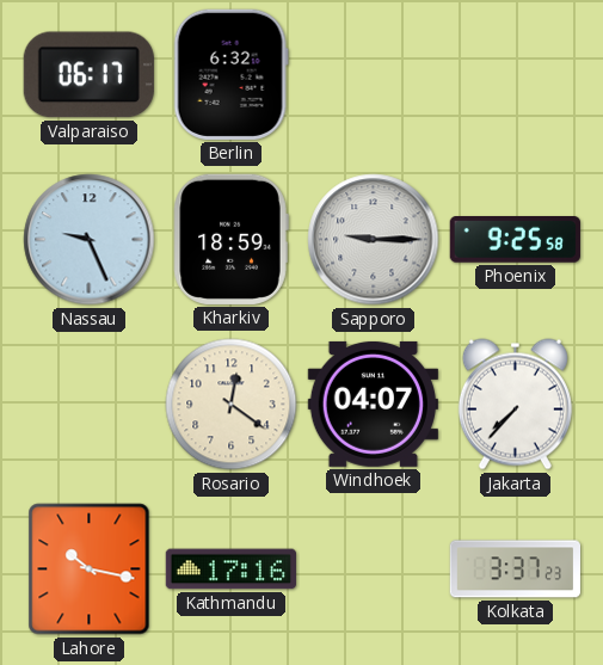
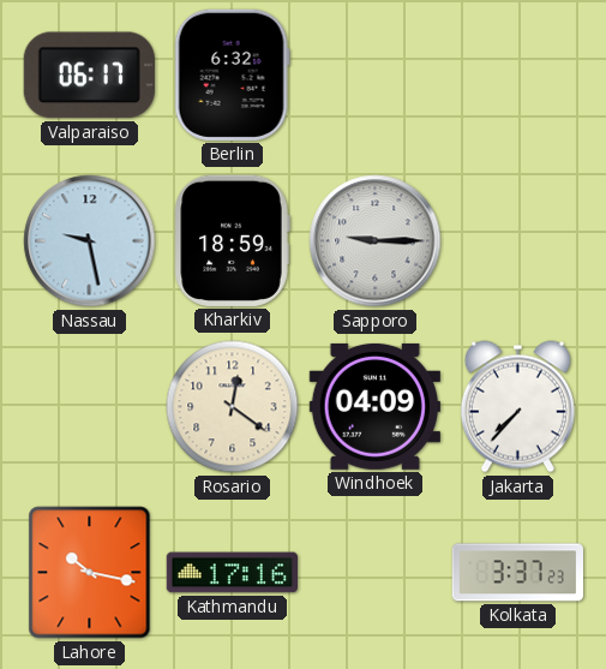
Nassau: 9:26 -> 9:28 (90, 241)
Phoenix: 9:25 -> none (515, 240)
Windhoek: 04:07 -> 04:09 (374, 406)
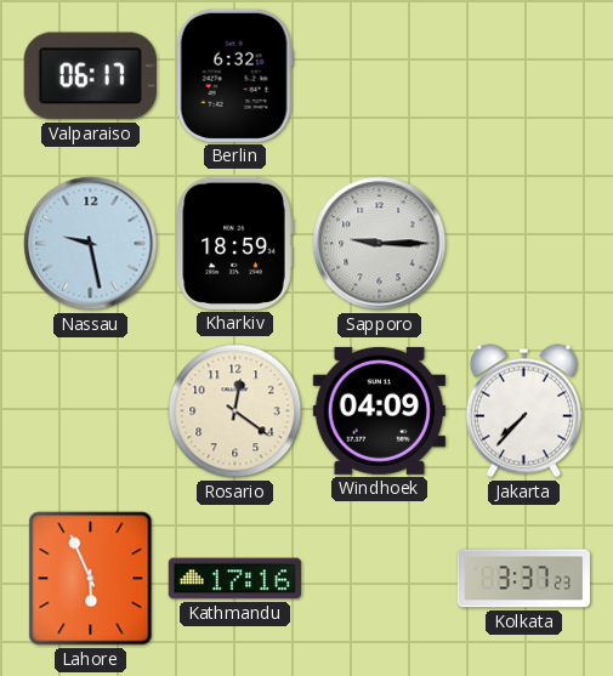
Lahore: 10:17 -> 5:56 (91, 579)
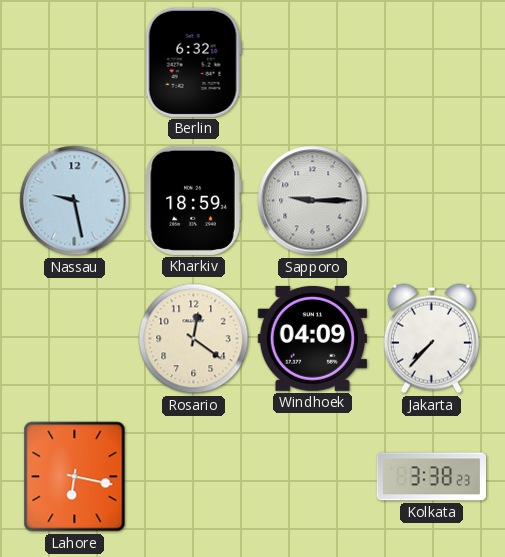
Valparaiso: 06:17 -> none (90, 76)
Lahore: 5:56 -> 6:17 (75, 477)
Kathmandu: 17:16 -> none (234, 579)
Kolkata: 3:37 -> 3:38 (431, 477)
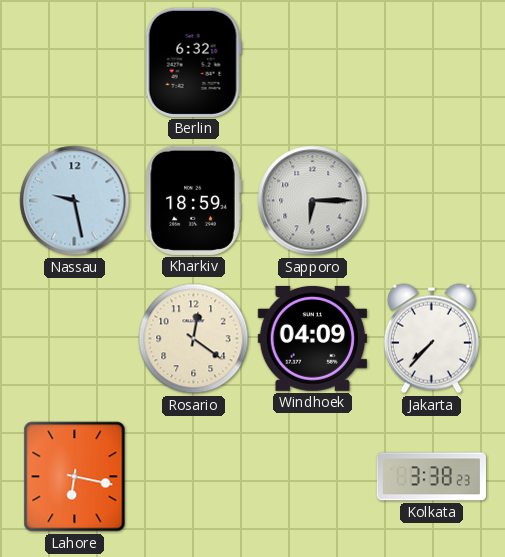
Sapporo: 9:15 -> 6:15 (313, 201)
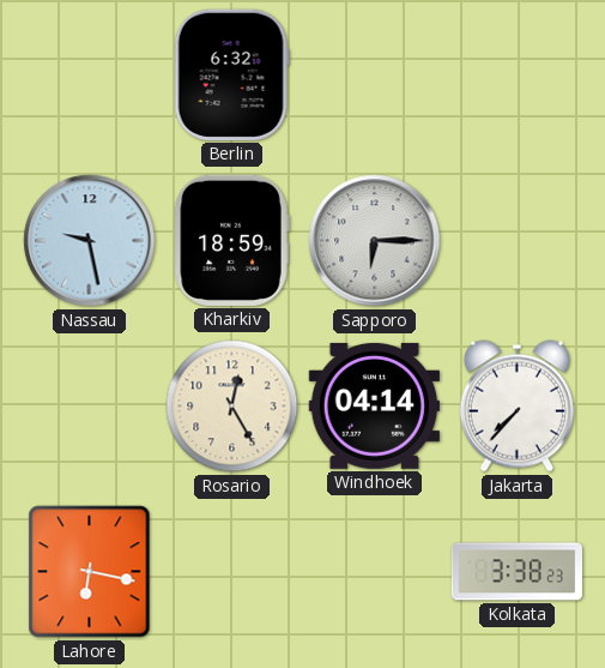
Rosario: 12:21 -> 12:25 (232, 407)
Windhoek: 04:09 -> 04:14 (374, 405)
